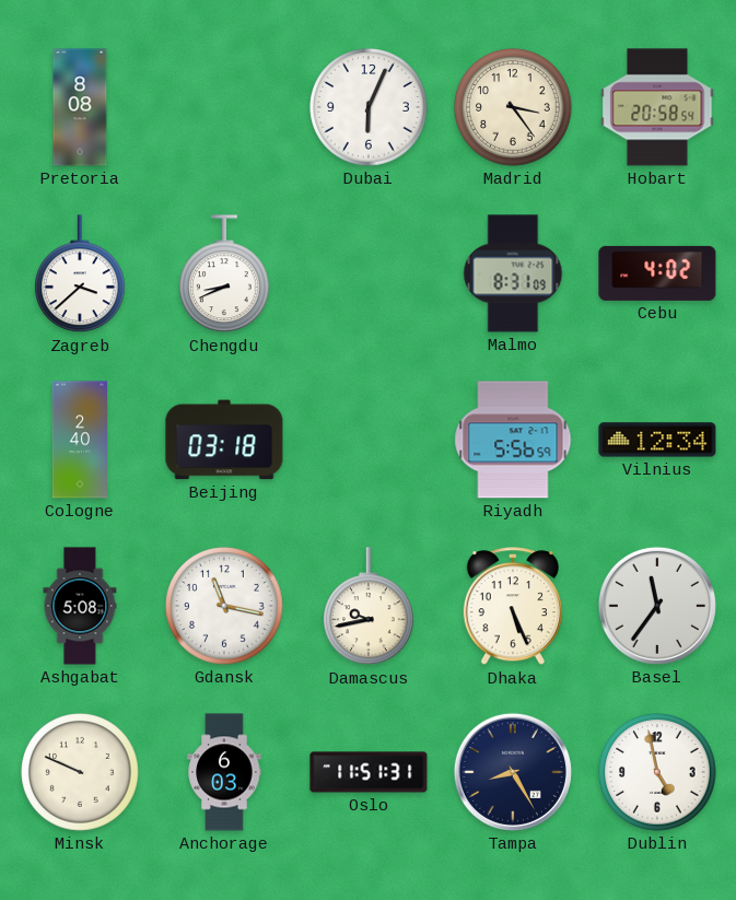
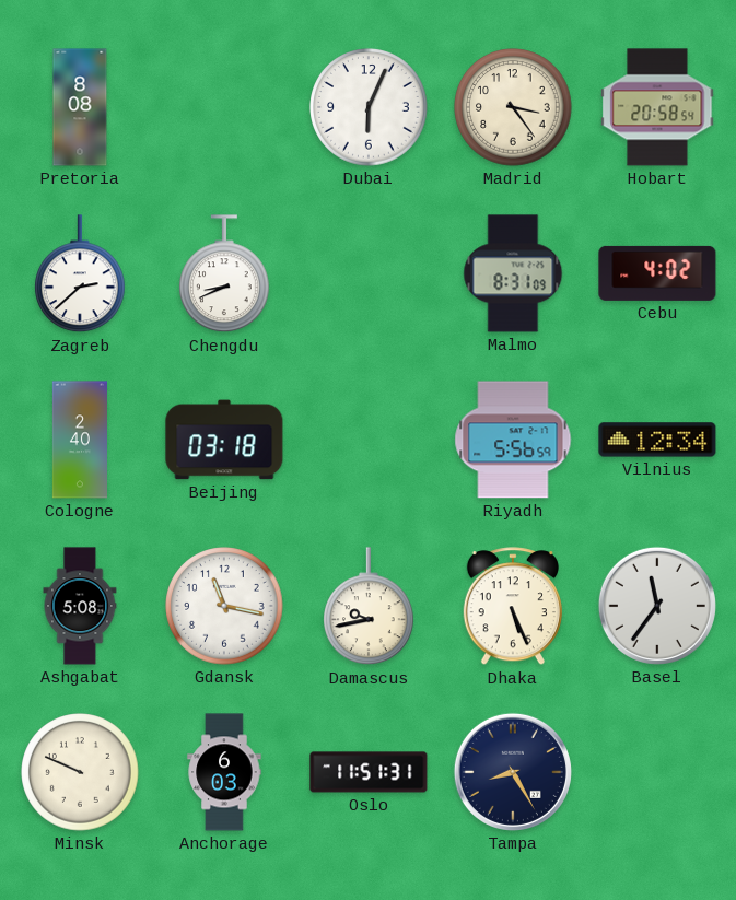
Zagreb: 3:38 -> 2:38 (81, 274)
Dublin: 4:58 -> none (657, 772)
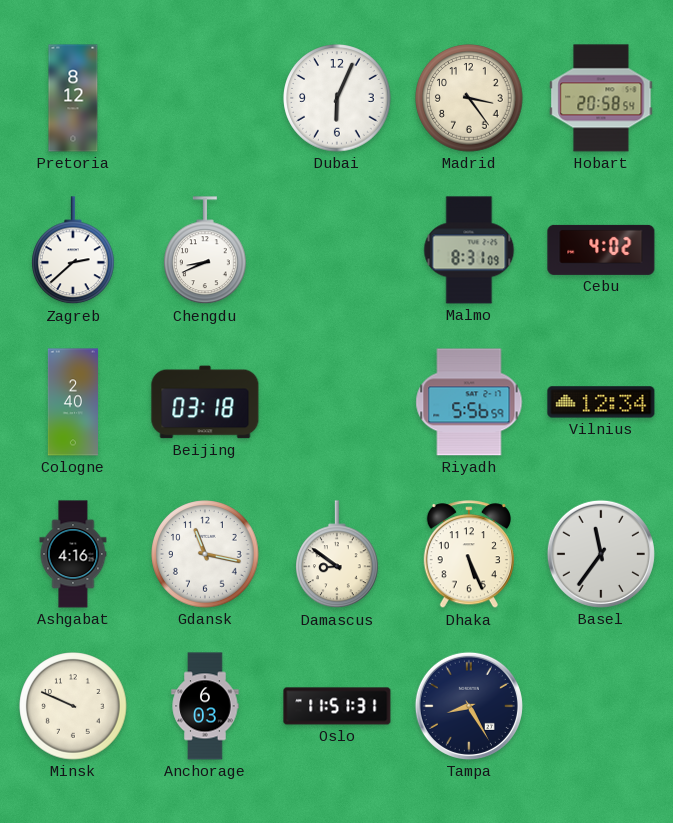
Pretoria: 8:08 -> 8:12 (73, 98)
Ashgabat: 5:08 -> 4:16 (73, 554)
Damascus: 9:43 -> 8:51 (338, 555)
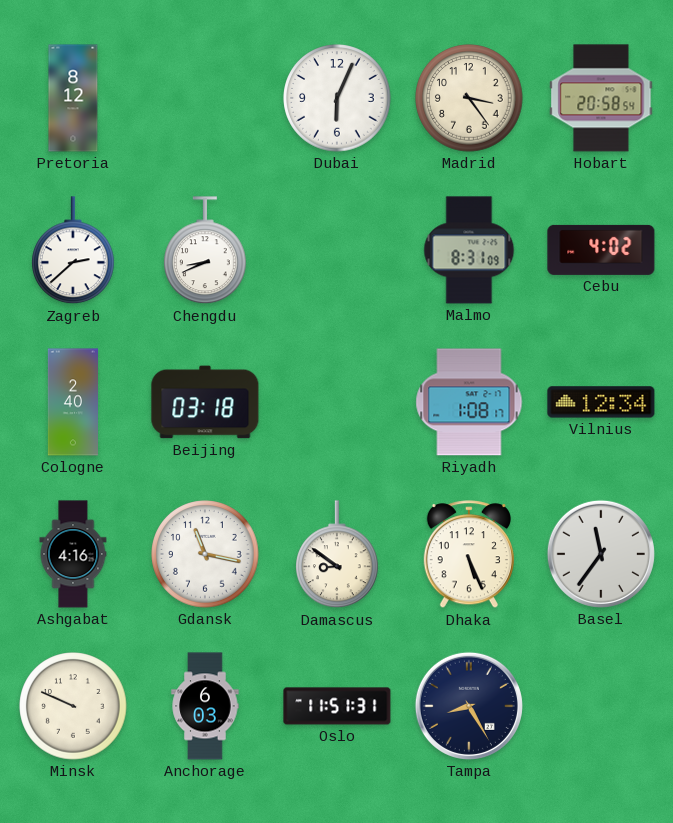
Riyadh: 5:56 -> 1:08 (469, 402)
